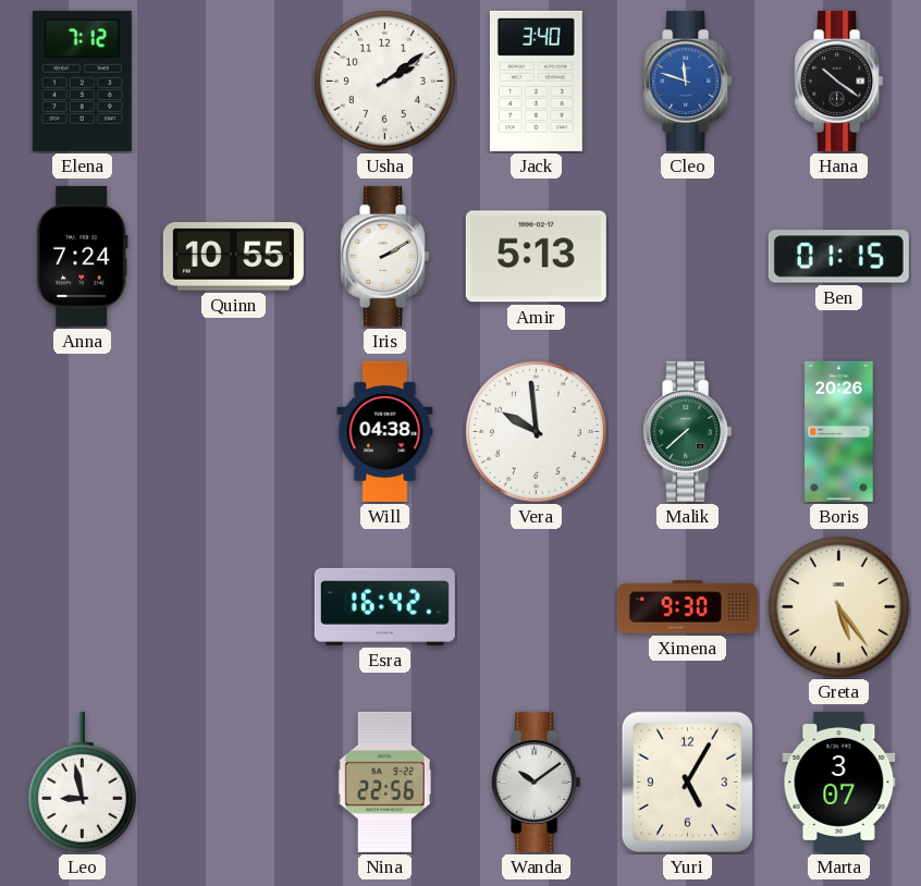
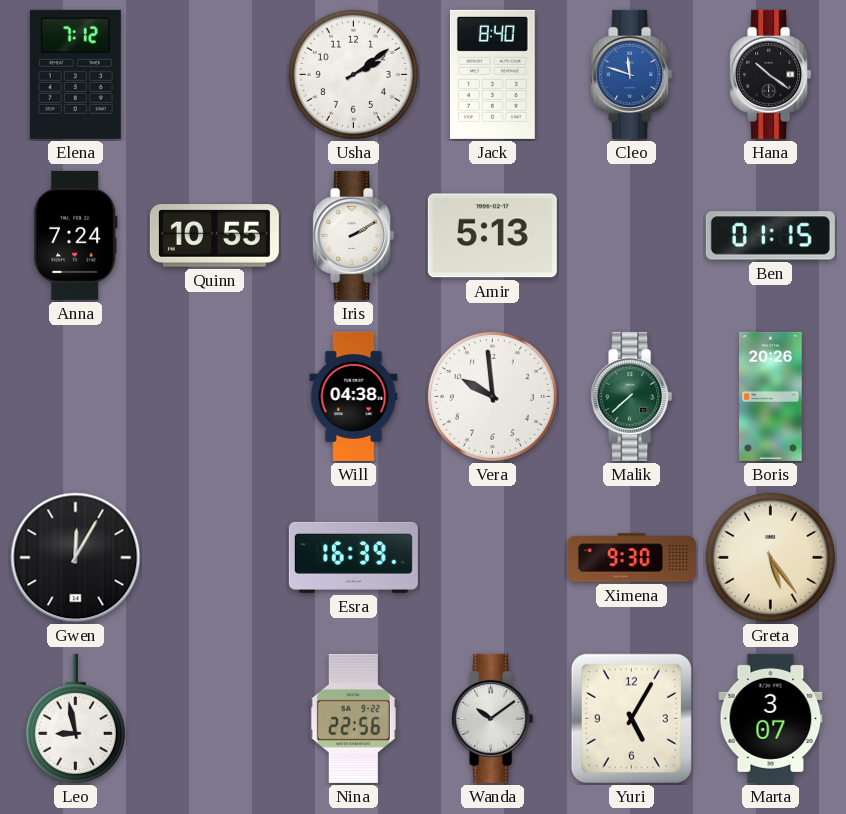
Jack: 3:40 -> 8:40 (492, 74)
Gwen: none -> 12:05 (76, 558)
Esra: 16:42 -> 16:39 (353, 557)
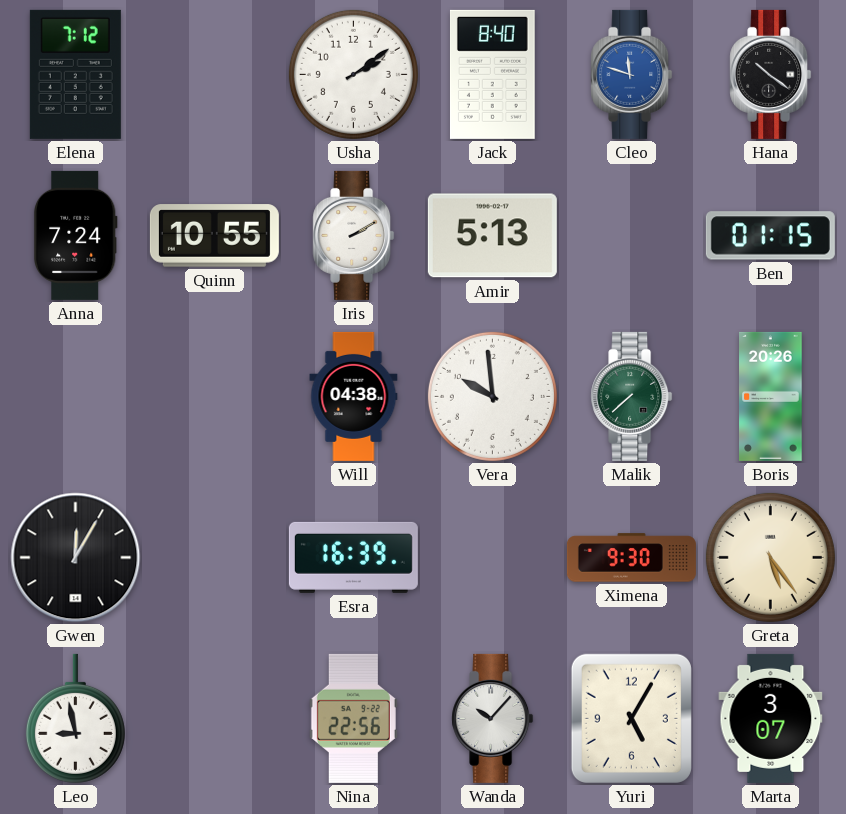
Wanda: 10:09 -> 10:07 (493, 718)
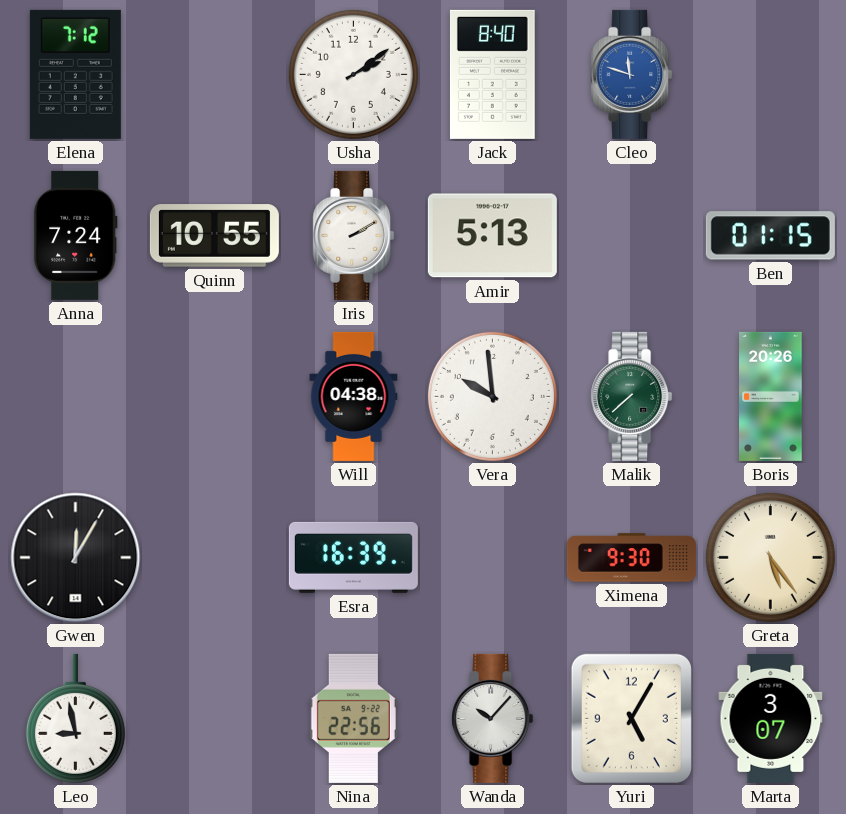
Hana: 10:21 -> none (771, 74)
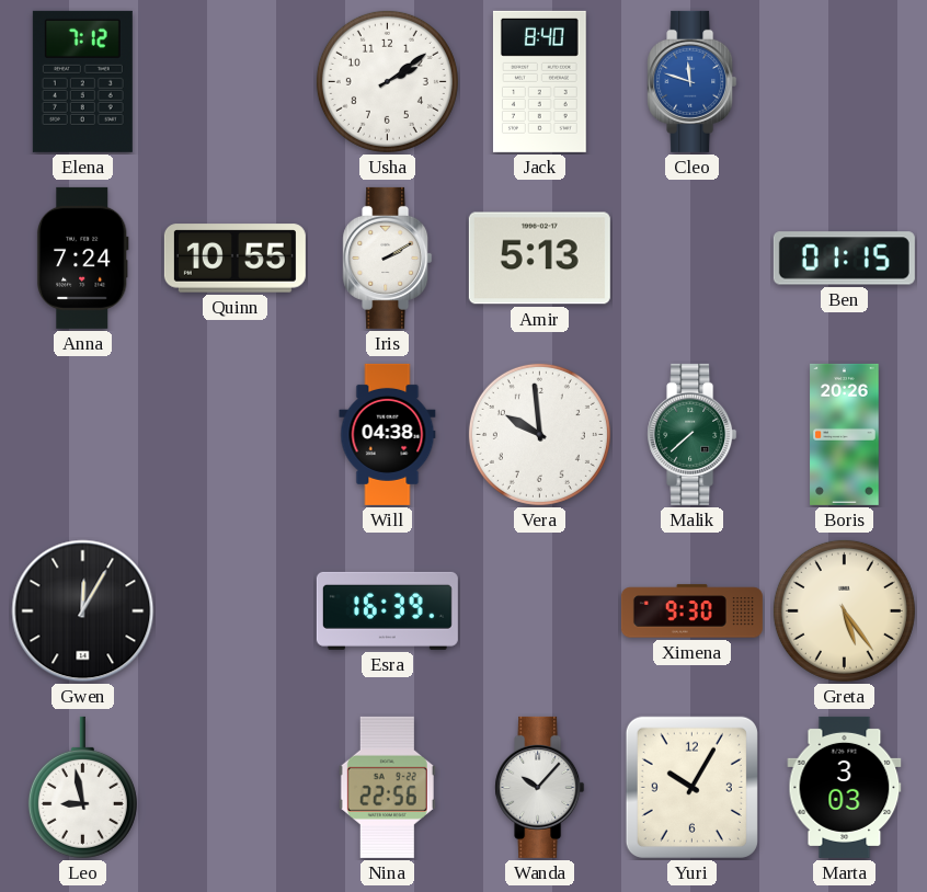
Yuri: 5:05 -> 10:05 (691, 787)
Marta: 3:07 -> 3:03 (845, 787)
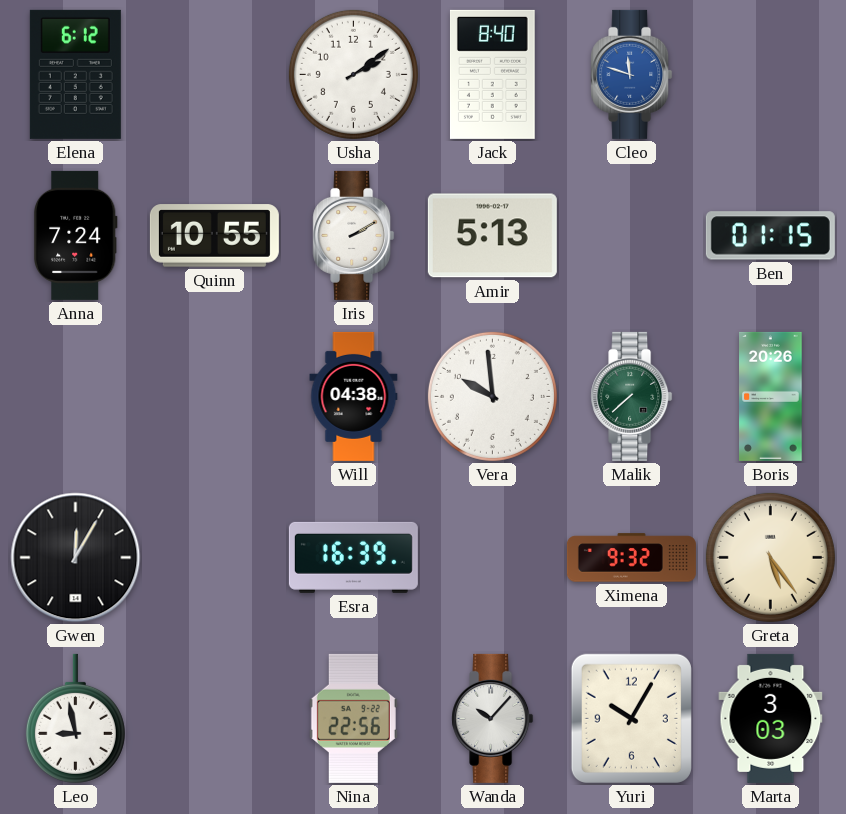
Elena: 7:12 -> 6:12 (75, 74)
Ximena: 9:30 -> 9:32 (631, 558)
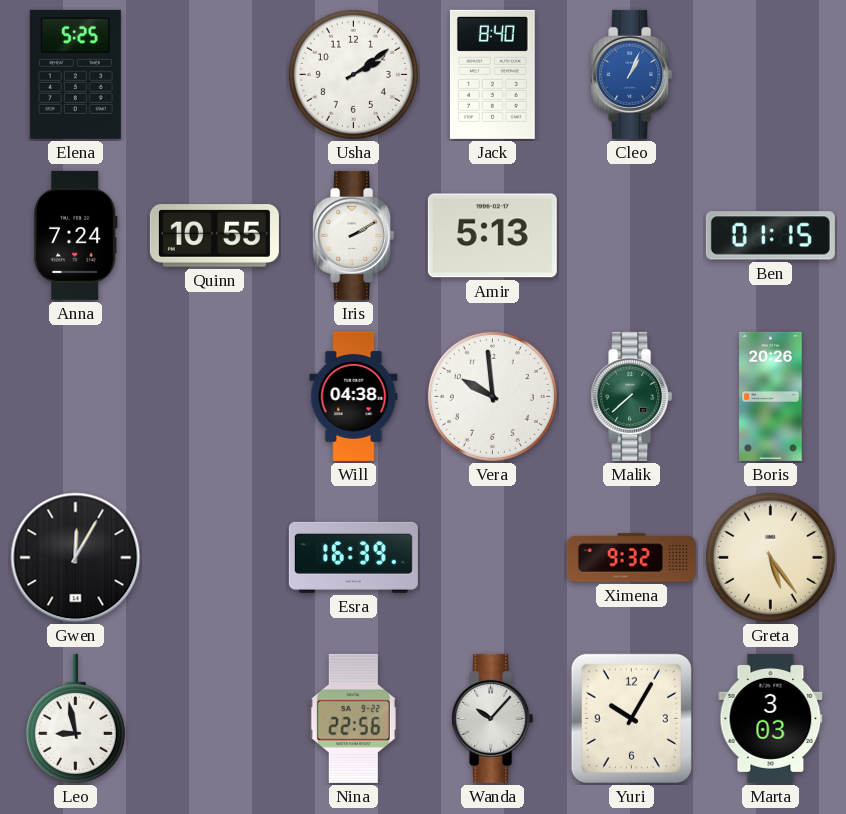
Elena: 6:12 -> 5:25 (75, 74)
Cleo: 11:48 -> 1:04 (632, 74)
